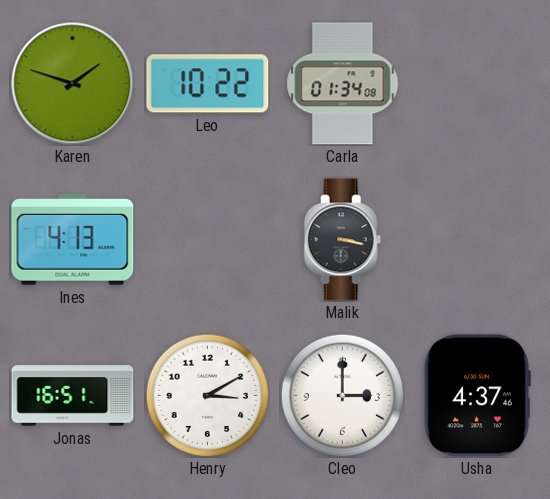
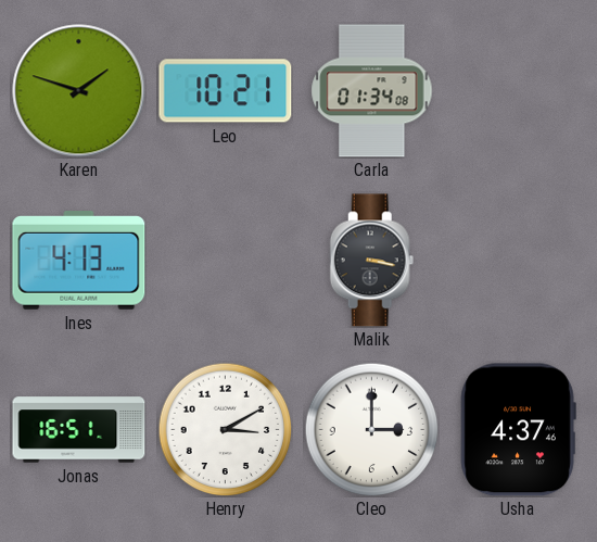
Leo: 10:22 -> 10:21 (226, 91)
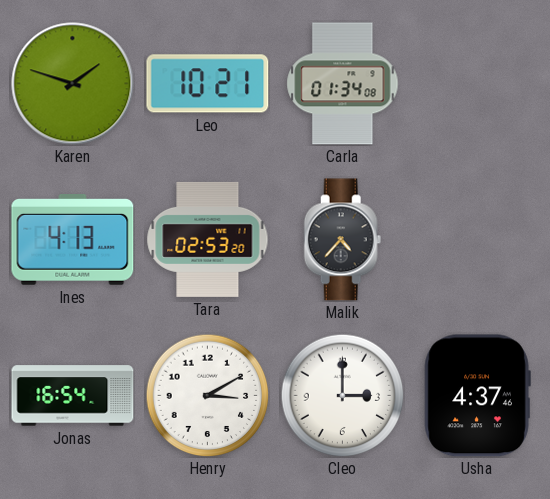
Tara: none -> 02:53 (208, 239)
Malik: 3:17 -> 4:37 (343, 240)
Jonas: 16:51 -> 16:54 (73, 396)
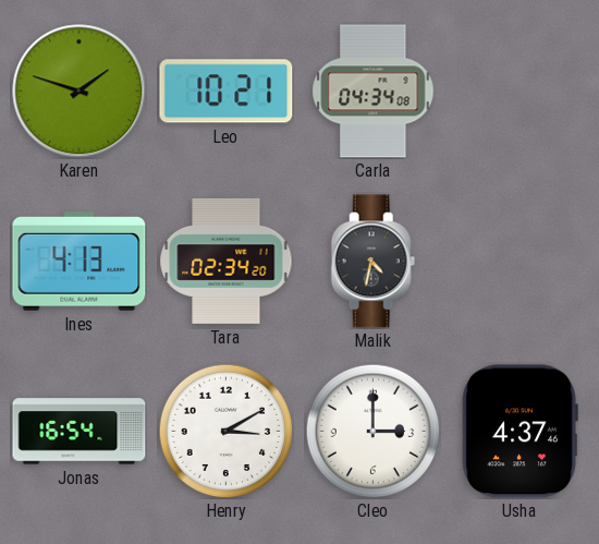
Carla: 01:34 -> 04:34 (374, 92)
Tara: 02:53 -> 02:34 (227, 261)
Malik: 4:37 -> 4:32 (374, 262)
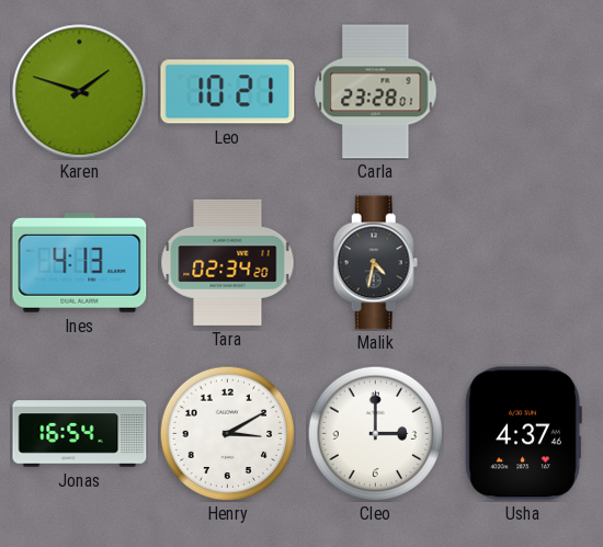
Carla: 04:34 -> 23:28 (376, 92)
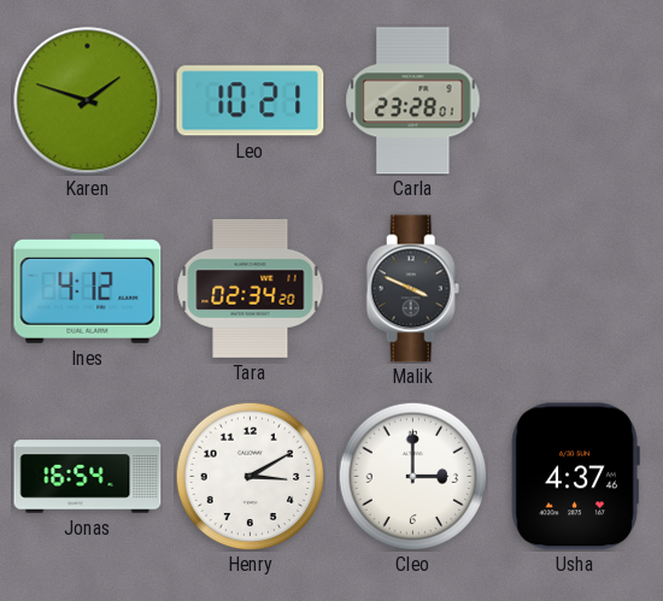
Ines: 4:13 -> 4:12 (88, 289)
Malik: 4:32 -> 3:49 (413, 289)
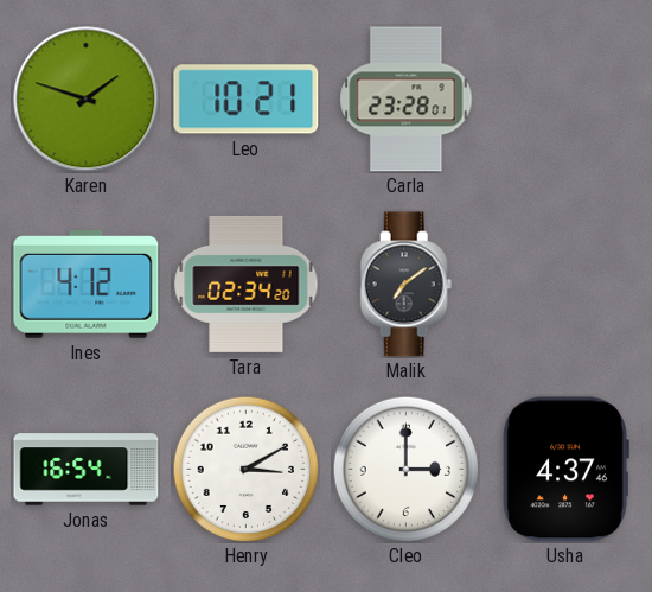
Malik: 3:49 -> 7:09 (407, 285)
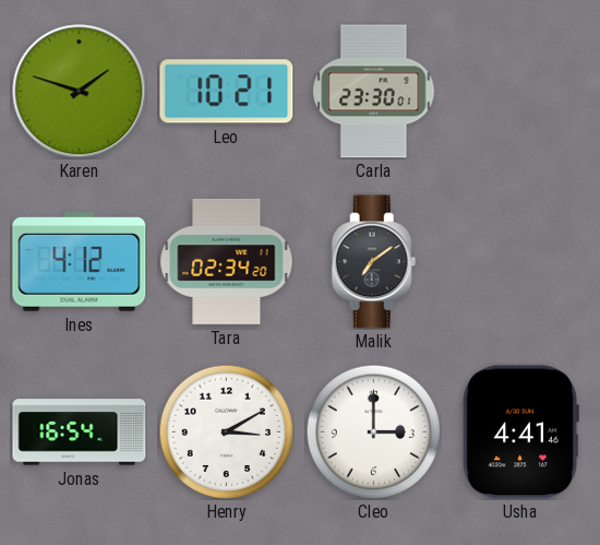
Carla: 23:28 -> 23:30 (374, 92)
Usha: 4:37 -> 4:41 (520, 433)
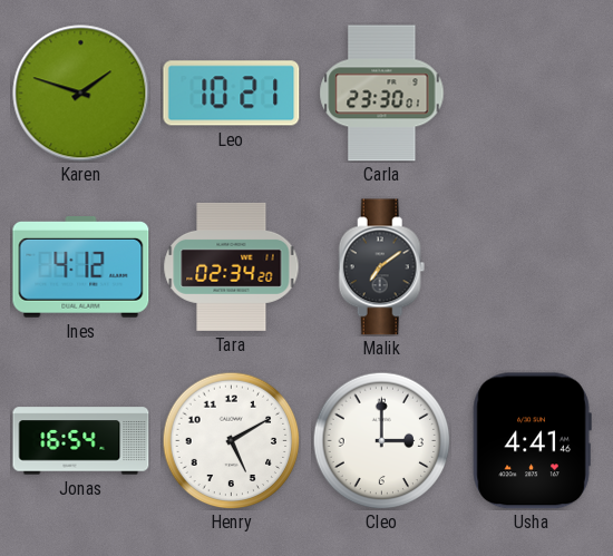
Henry: 3:10 -> 5:10 (231, 440)
